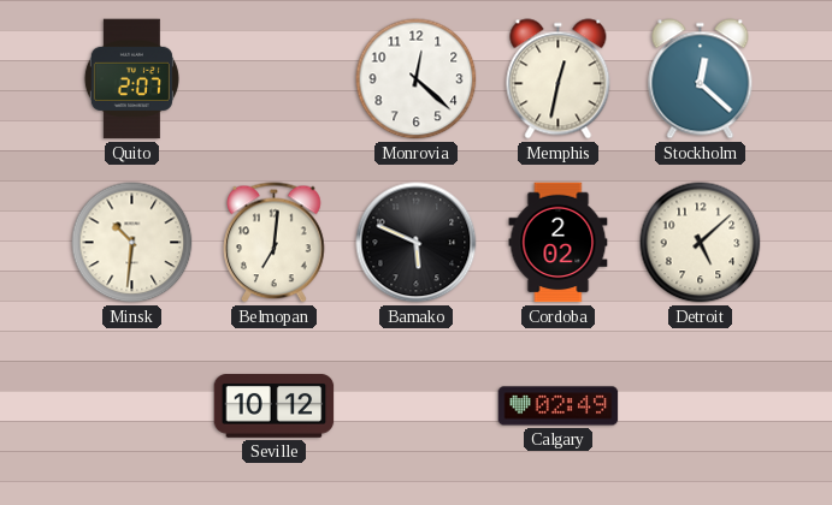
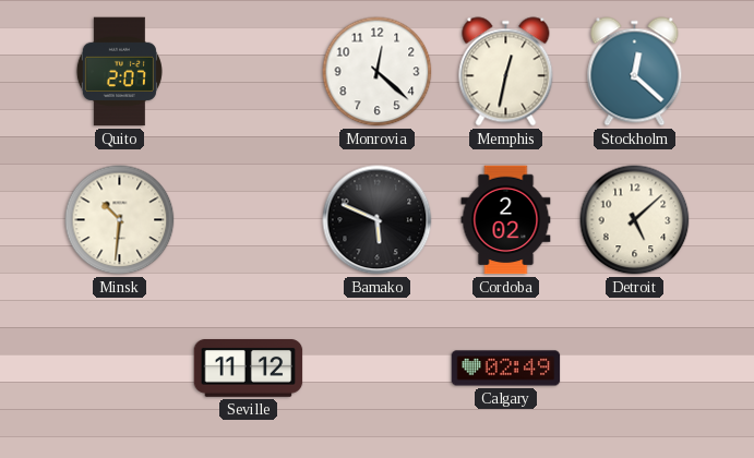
Belmopan: 7:01 -> none (275, 243)
Seville: 10:12 -> 11:12 (249, 369)
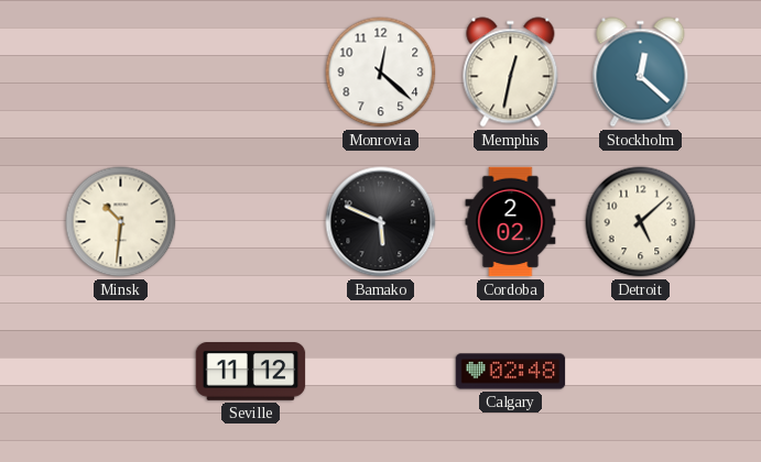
Quito: 2:07 -> none (119, 72)
Calgary: 02:49 -> 02:48 (511, 372)
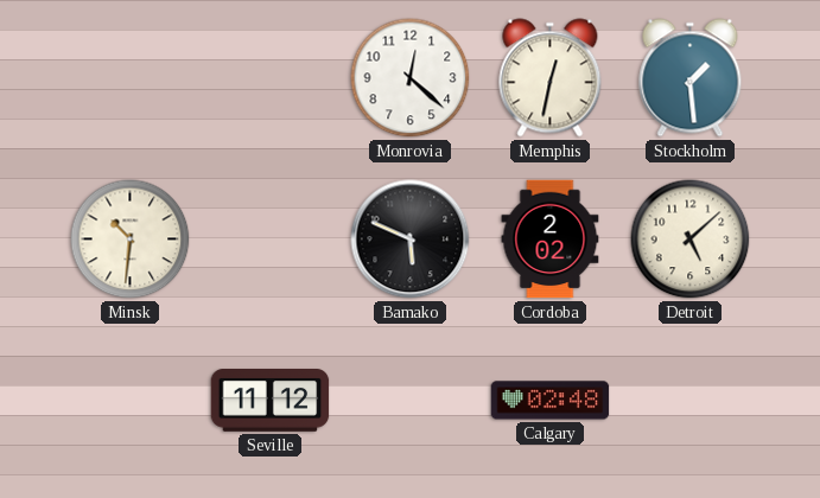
Stockholm: 12:22 -> 1:29 (691, 78)
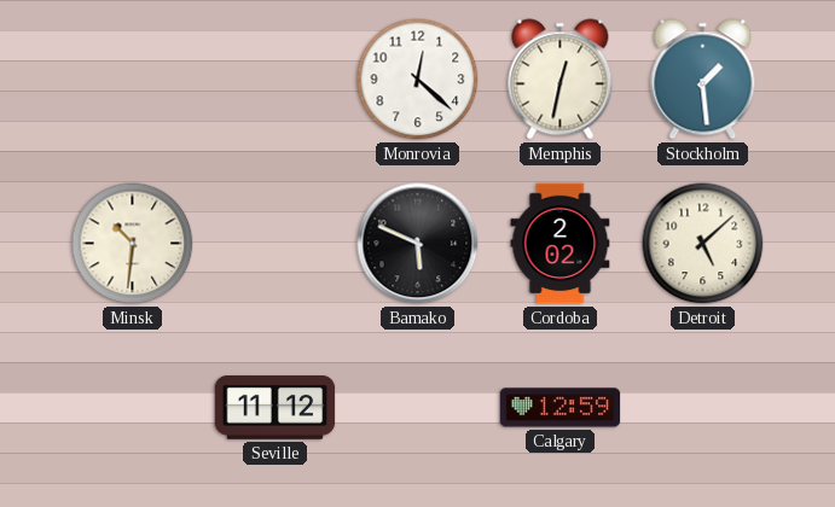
Calgary: 02:48 -> 12:59 (561, 408)
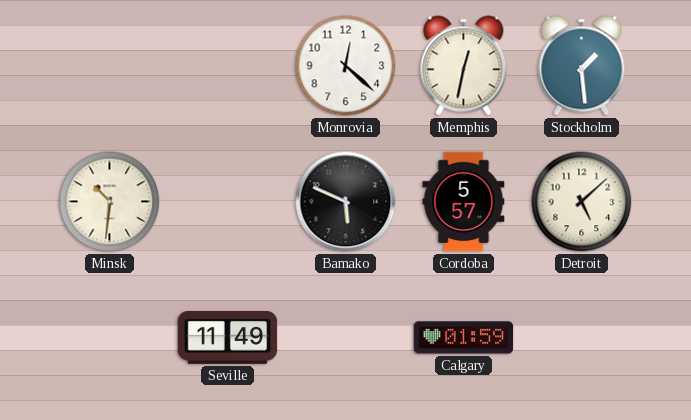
Cordoba: 2:02 -> 5:57 (464, 202)
Seville: 11:12 -> 11:49 (228, 338)
Calgary: 12:59 -> 01:59 (464, 338)
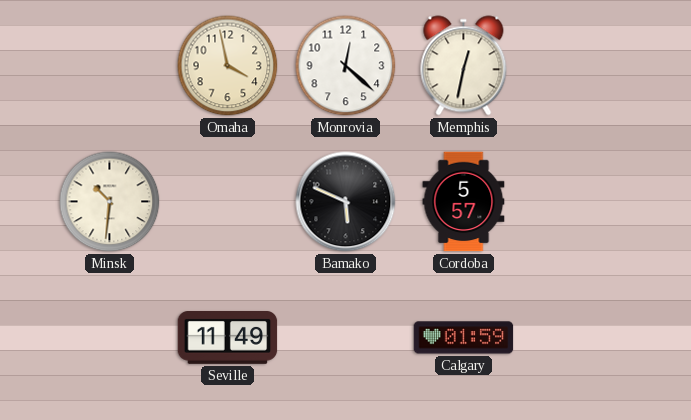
Omaha: none -> 3:58 (228, 66)
Stockholm: 1:29 -> none (582, 66)
Detroit: 5:08 -> none (582, 202)
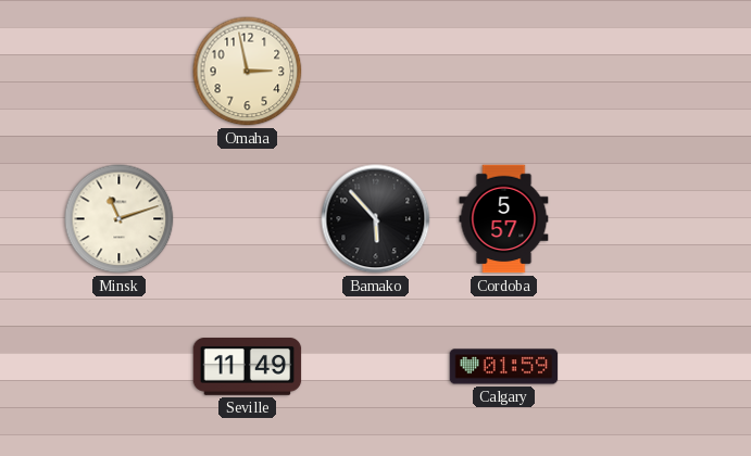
Omaha: 3:58 -> 2:58 (248, 72)
Monrovia: 12:22 -> none (346, 66)
Memphis: 12:32 -> none (464, 66)
Minsk: 10:31 -> 11:12 (120, 219)
Bamako: 5:49 -> 5:53 (376, 219)
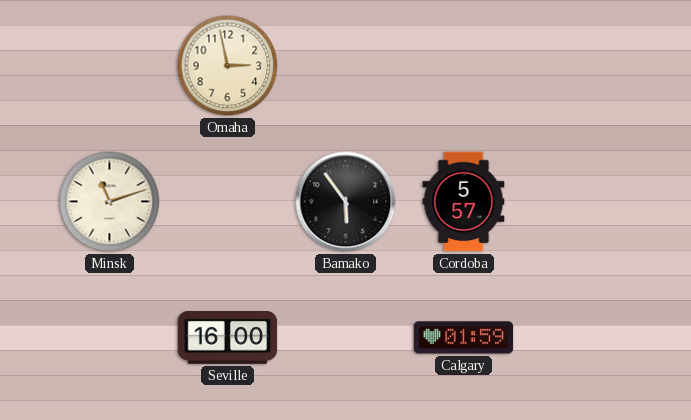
Bamako: 5:53 -> 5:54 (346, 202)
Seville: 11:49 -> 16:00 (228, 338)
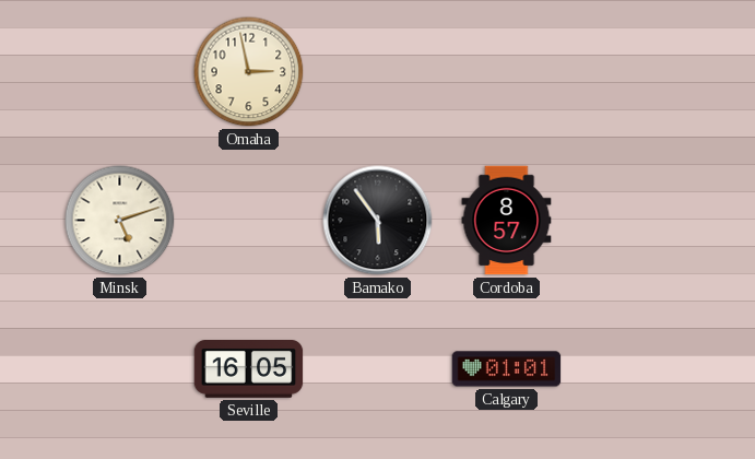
Minsk: 11:12 -> 5:12 (120, 221)
Cordoba: 5:57 -> 8:57 (507, 221)
Seville: 16:00 -> 16:05 (249, 369)
Calgary: 01:59 -> 01:01 (507, 369)
